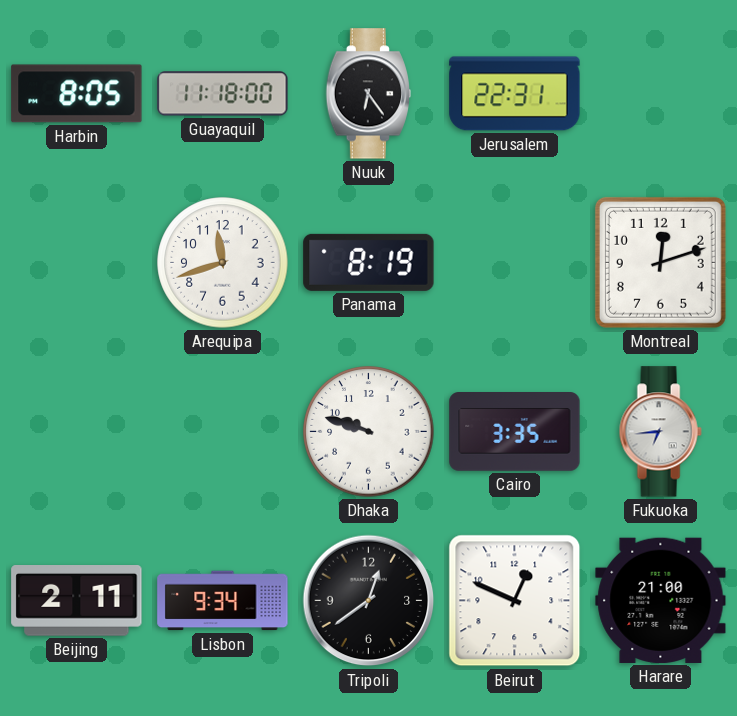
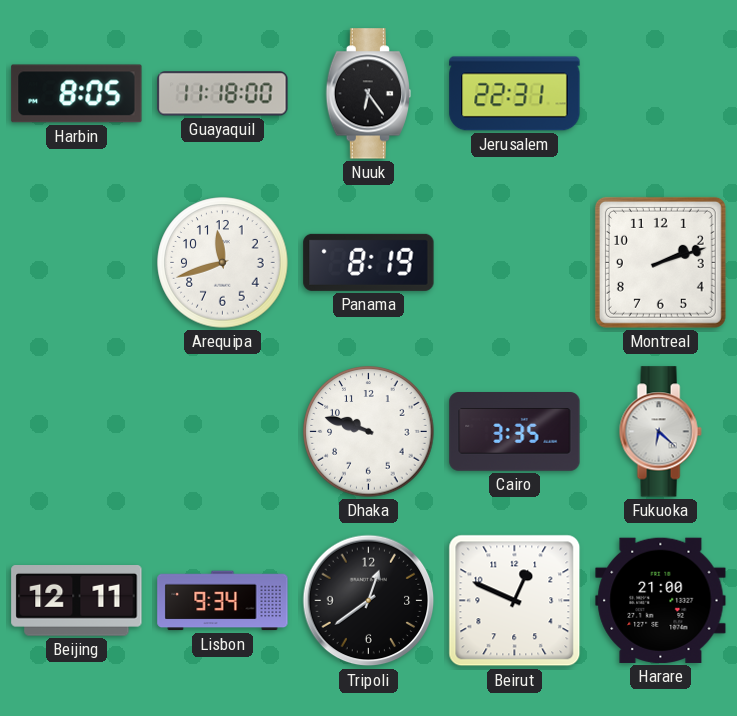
Montreal: 12:12 -> 2:12 (660, 262)
Fukuoka: 6:44 -> 6:22 (660, 432)
Beijing: 2:11 -> 12:11 (77, 601)
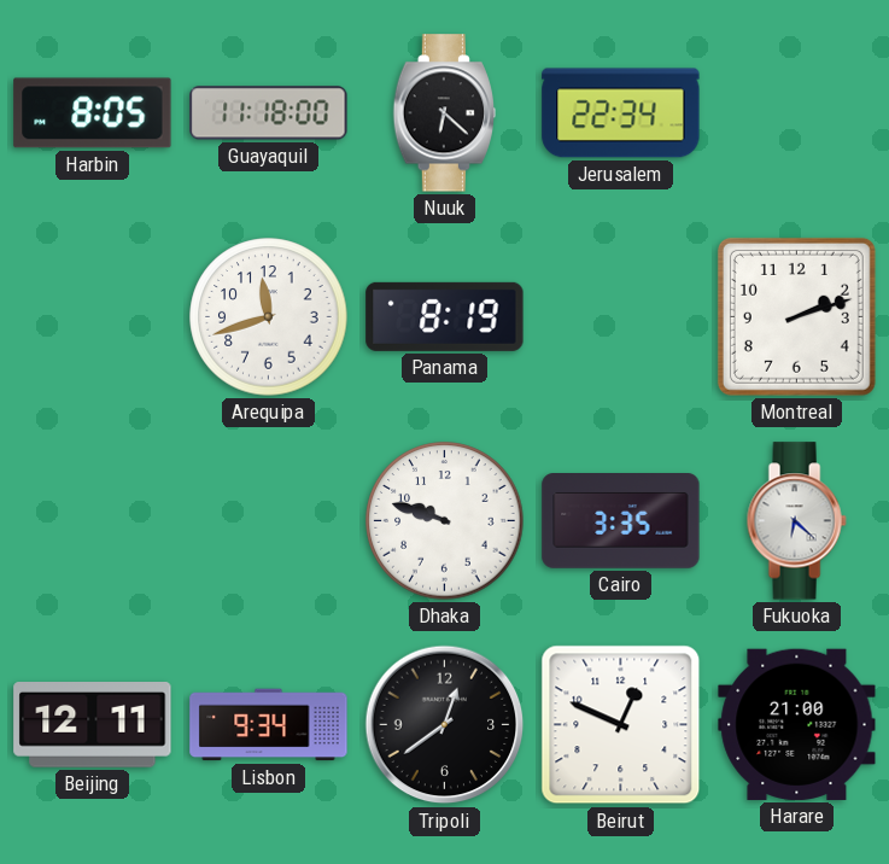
Nuuk: 6:24 -> 6:22 (444, 113)
Jerusalem: 22:31 -> 22:34 (621, 113)
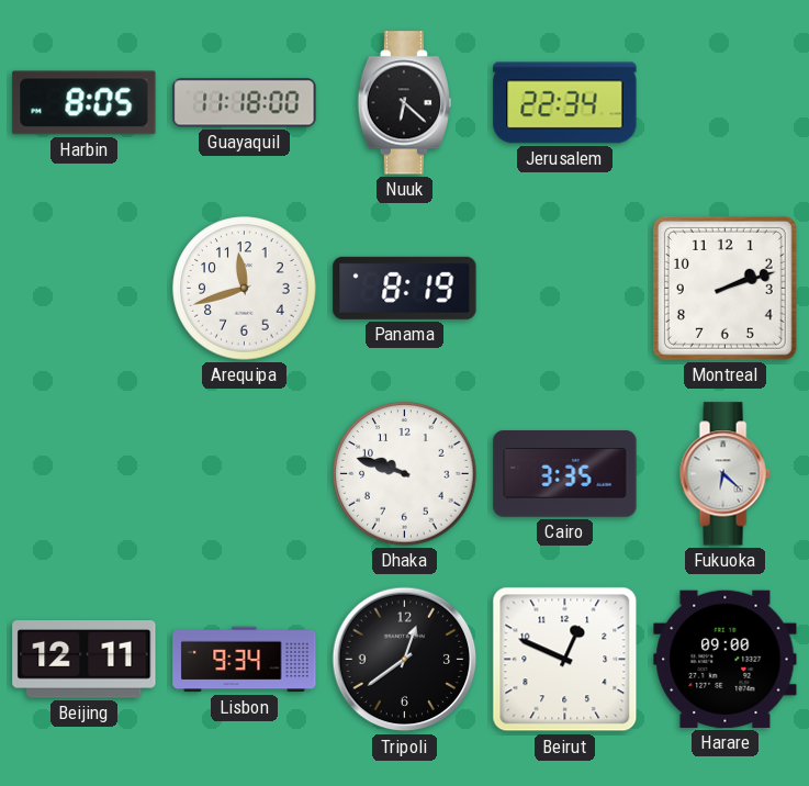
Harare: 21:00 -> 09:00 (726, 659)
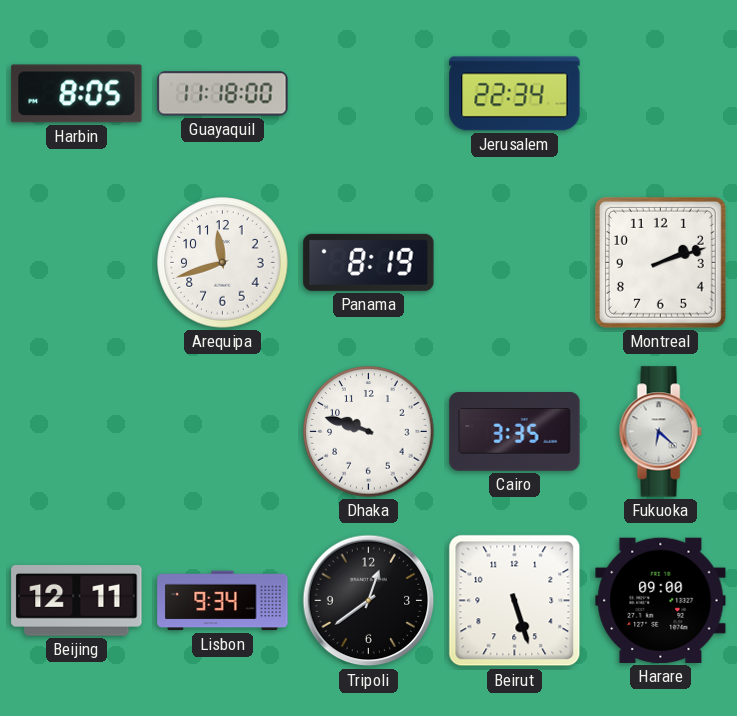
Nuuk: 6:22 -> none (404, 103)
Beirut: 12:49 -> 5:27 (515, 601)
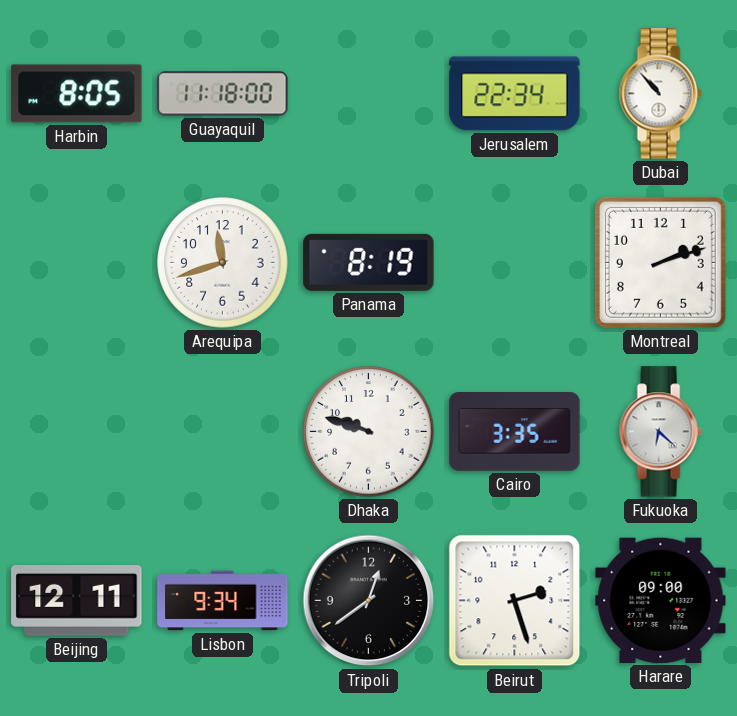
Dubai: none -> 10:53 (660, 94)
Beirut: 5:27 -> 2:27 (515, 601)
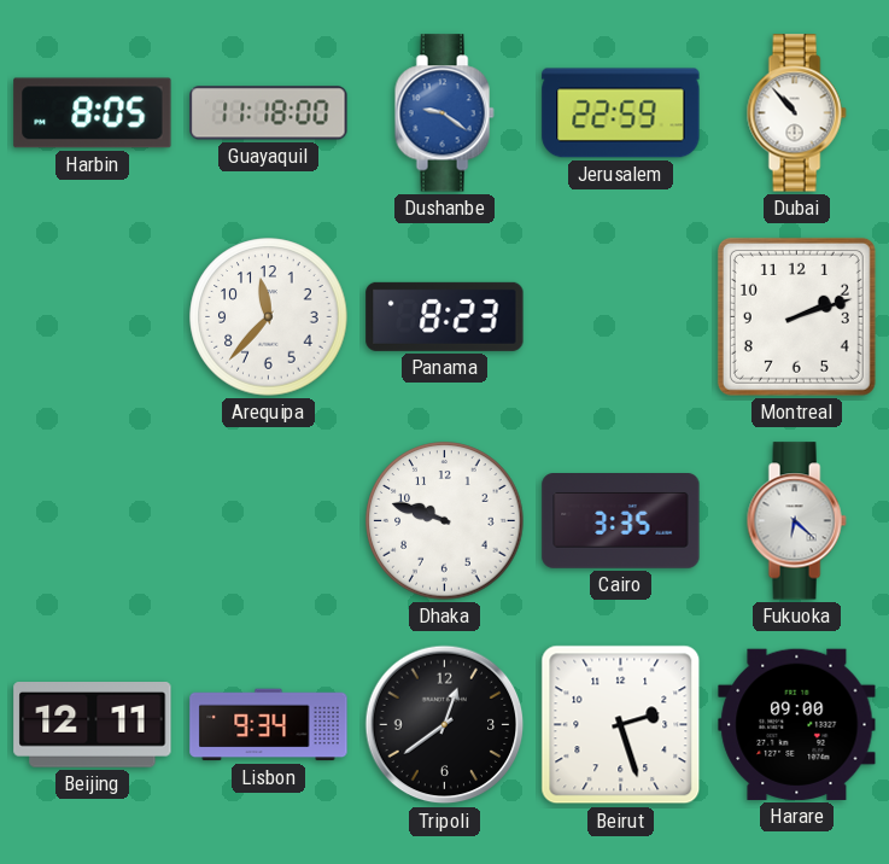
Dushanbe: none -> 9:21 (444, 113)
Jerusalem: 22:34 -> 22:59 (621, 113)
Arequipa: 11:42 -> 11:37 (269, 317)
Panama: 8:19 -> 8:23 (445, 316)
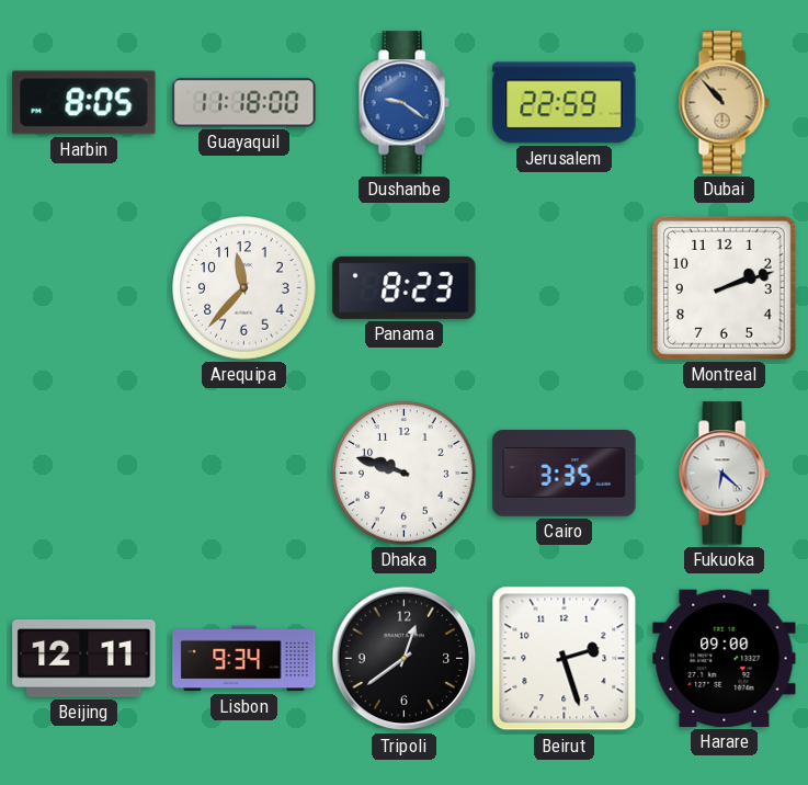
Dubai dial: white -> champagne (724, 103)
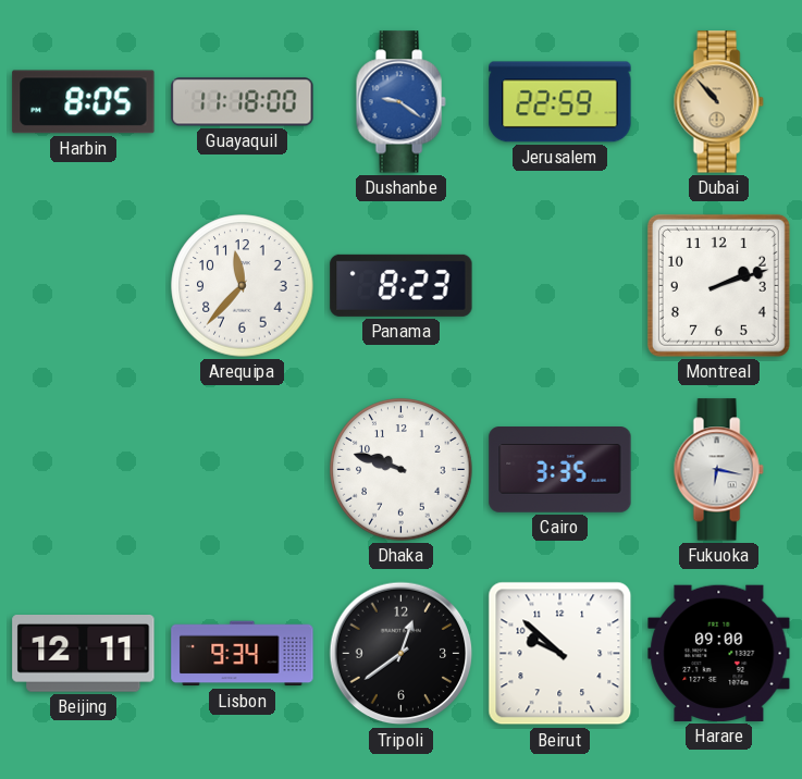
Fukuoka: 6:22 -> 6:17 (718, 470)
Beirut: 2:27 -> 9:52 (560, 654)
